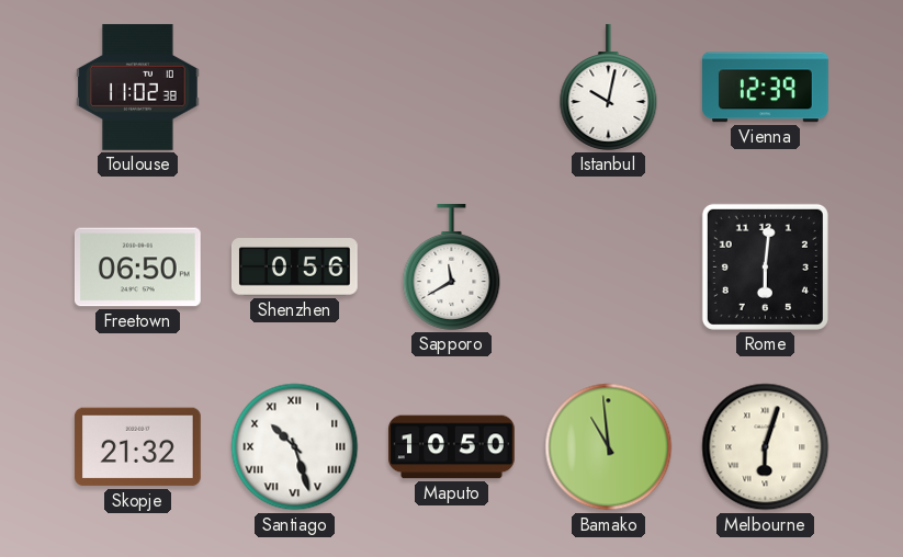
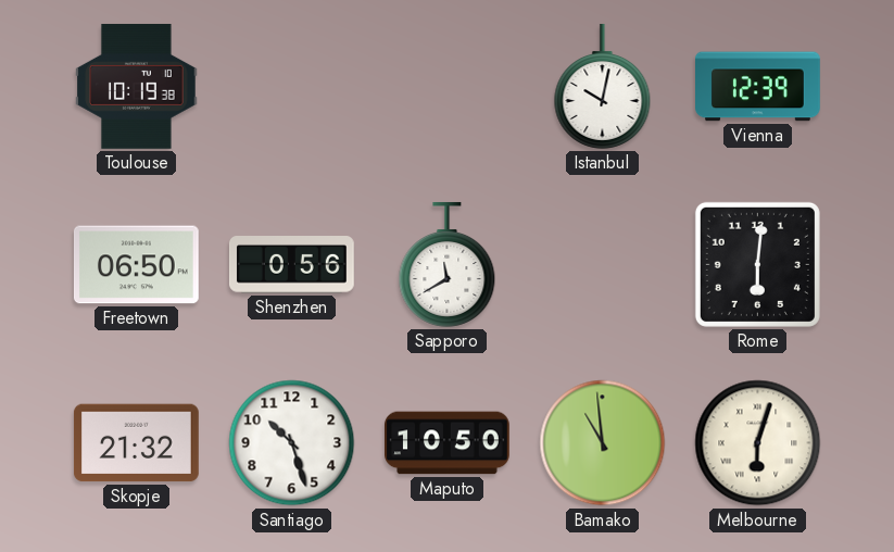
Toulouse: 11:02 -> 10:19 (137, 86)
Santiago numerals: Roman -> Arabic (292, 443)
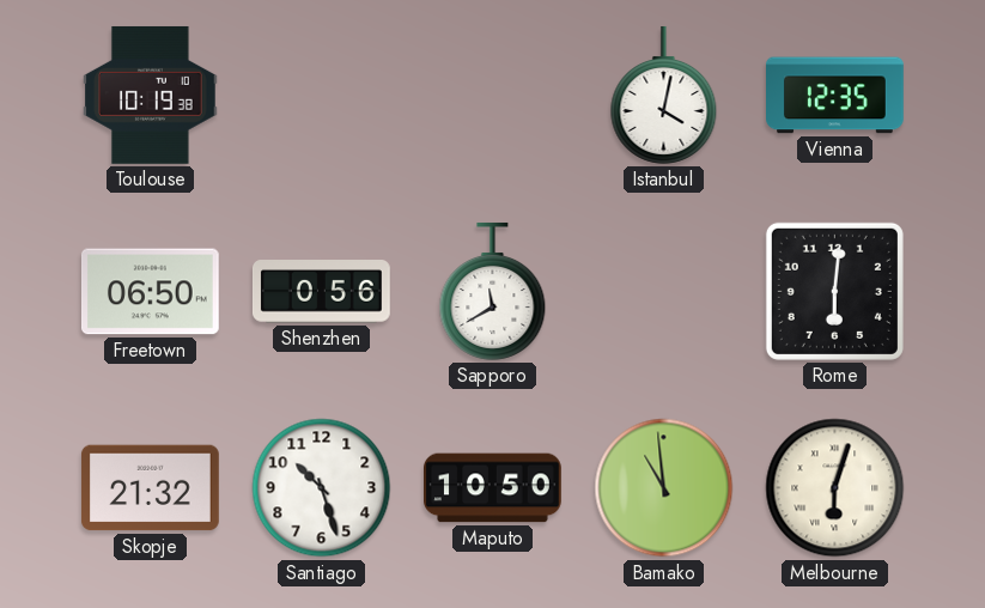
Istanbul: 10:02 -> 4:02 (664, 95)
Vienna: 12:39 -> 12:35 (835, 96)
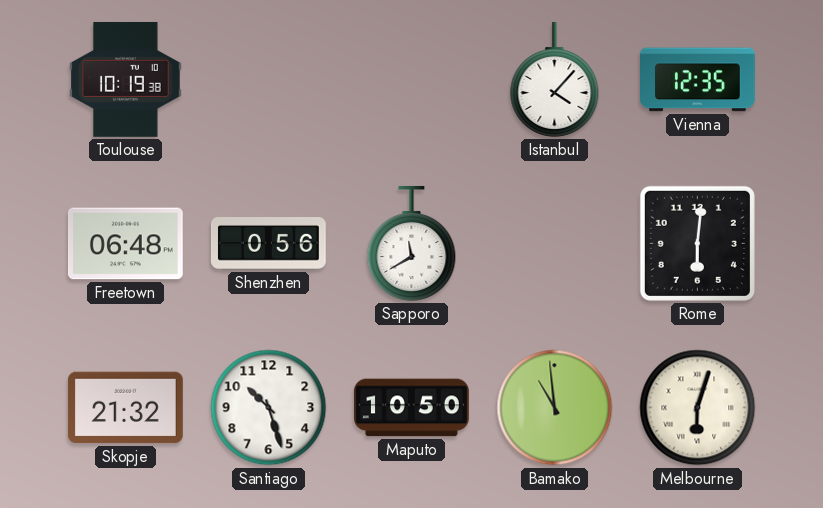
Istanbul: 4:02 -> 4:07 (555, 79)
Freetown: 06:50 -> 06:48 (125, 244)
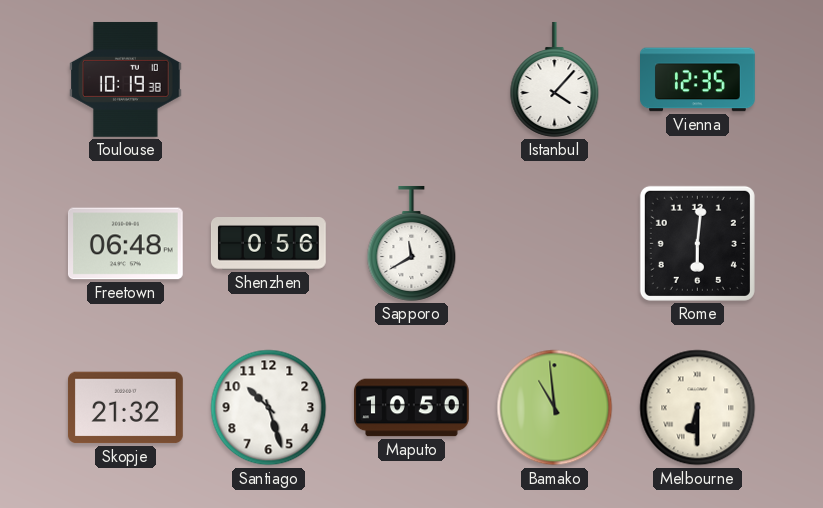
Melbourne: 6:03 -> 6:30 (698, 408)
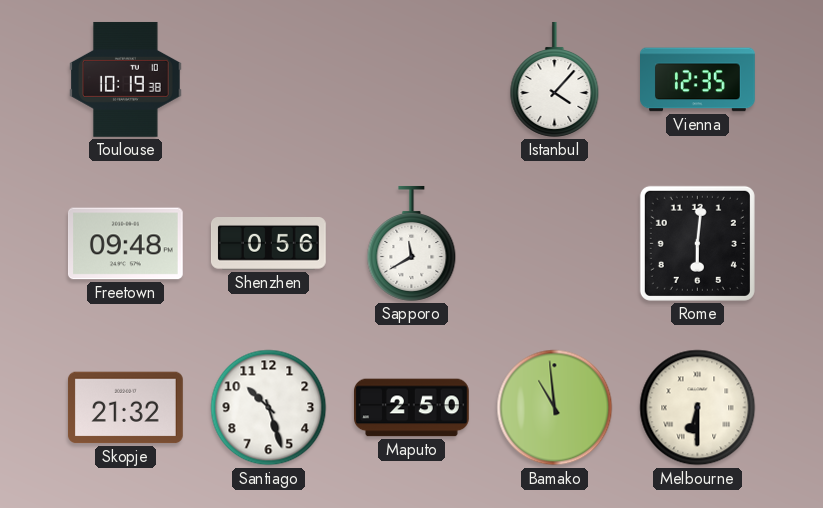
Freetown: 06:48 -> 09:48 (125, 244)
Maputo: 10:50 -> 2:50 (412, 408)
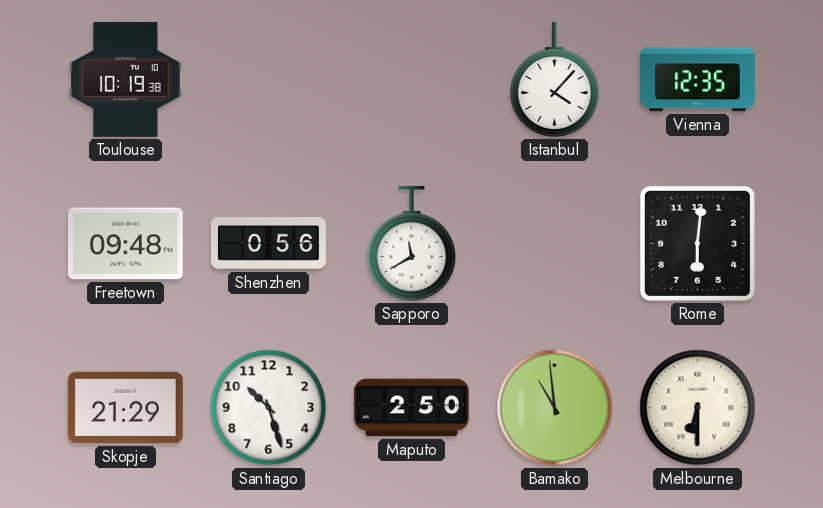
Skopje: 21:32 -> 21:29 (125, 408)
